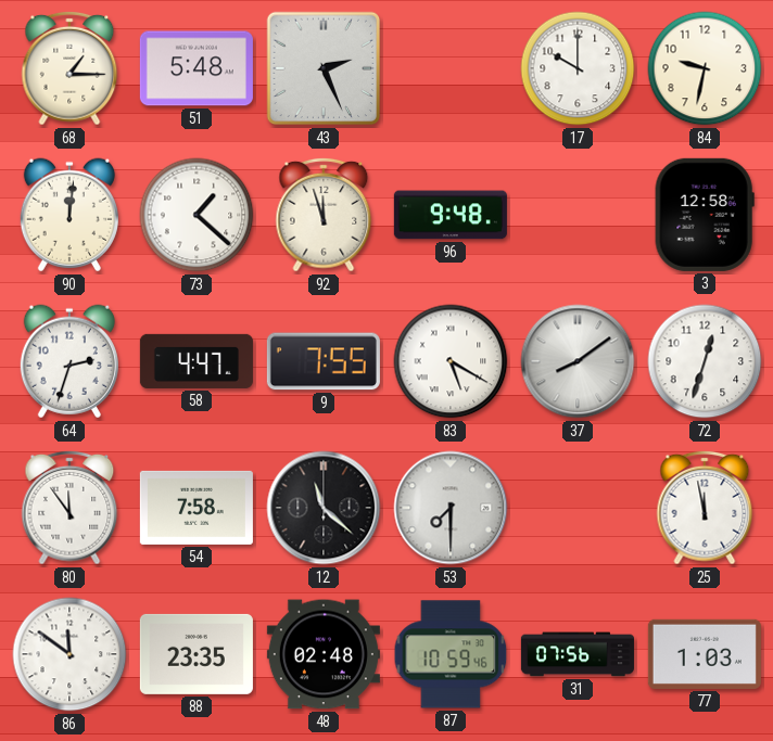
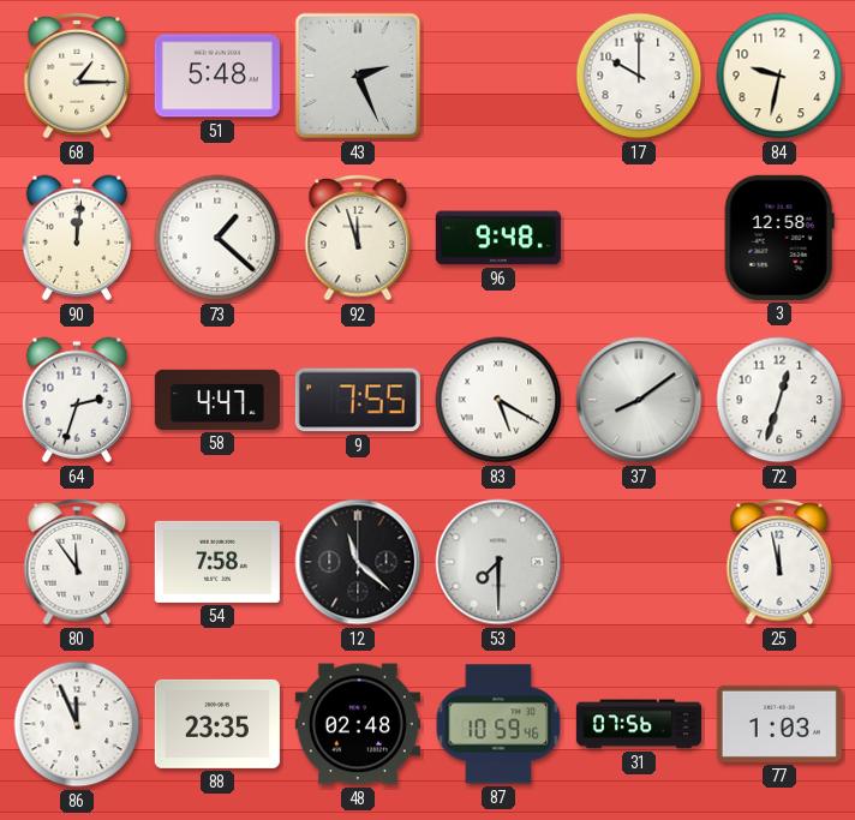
86: 11:51 -> 11:56 (77, 724)
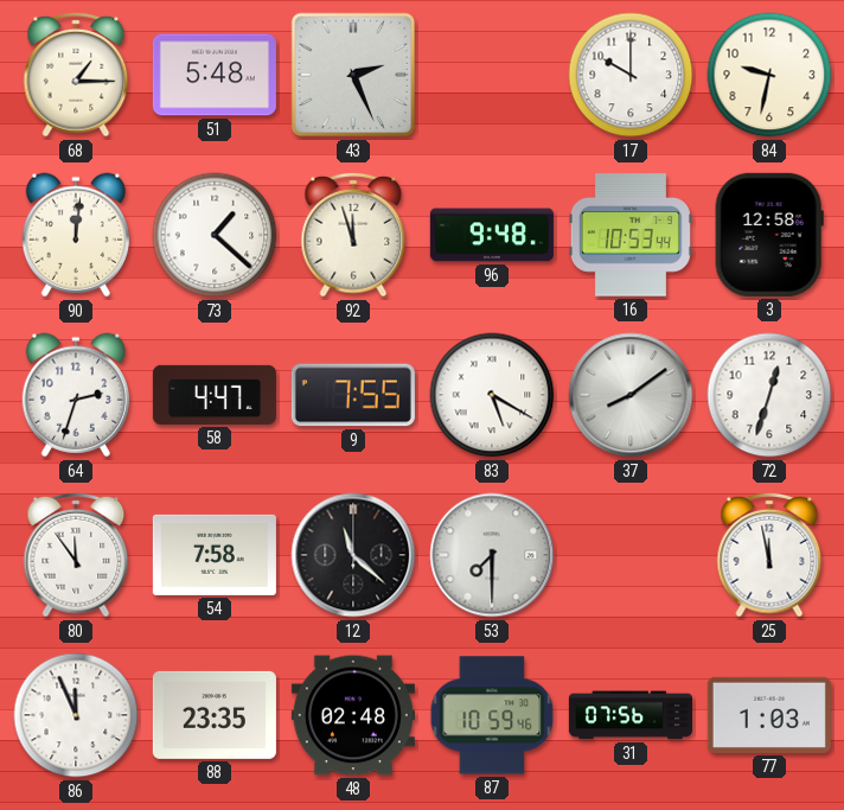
16: none -> 10:53 (631, 235)
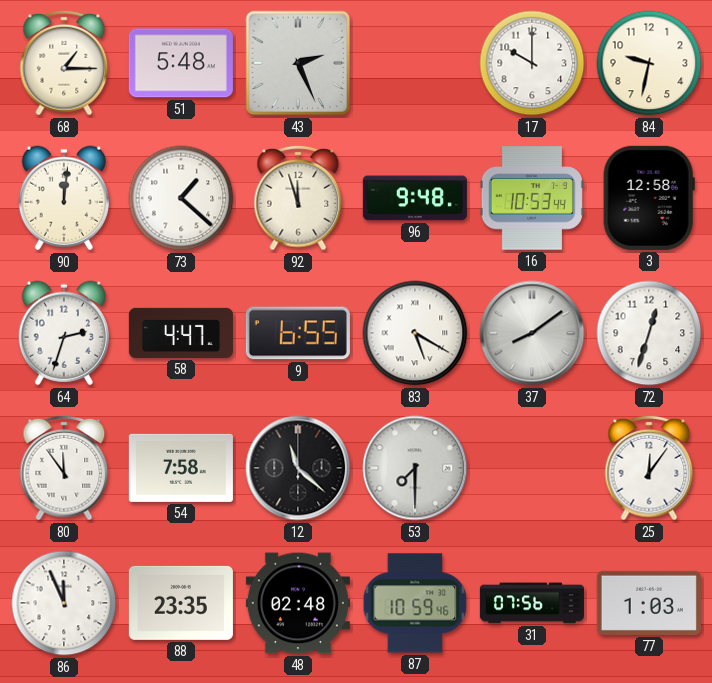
9: 7:55 -> 6:55 (298, 333)
25: 11:58 -> 12:06 (649, 468)
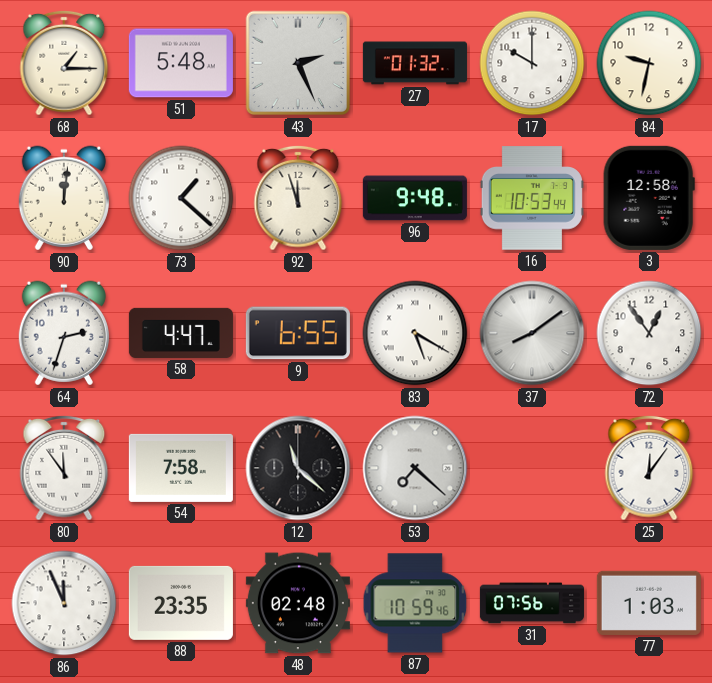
27: none -> 01:32 (415, 63)
72: 12:33 -> 12:54 (649, 333)
53: 7:30 -> 7:22 (415, 468)
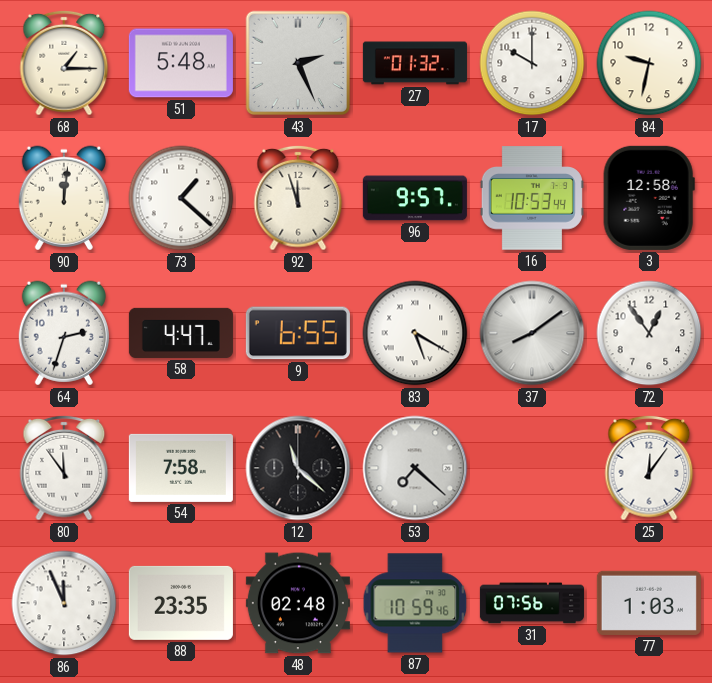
96: 9:48 -> 9:57 (415, 198)
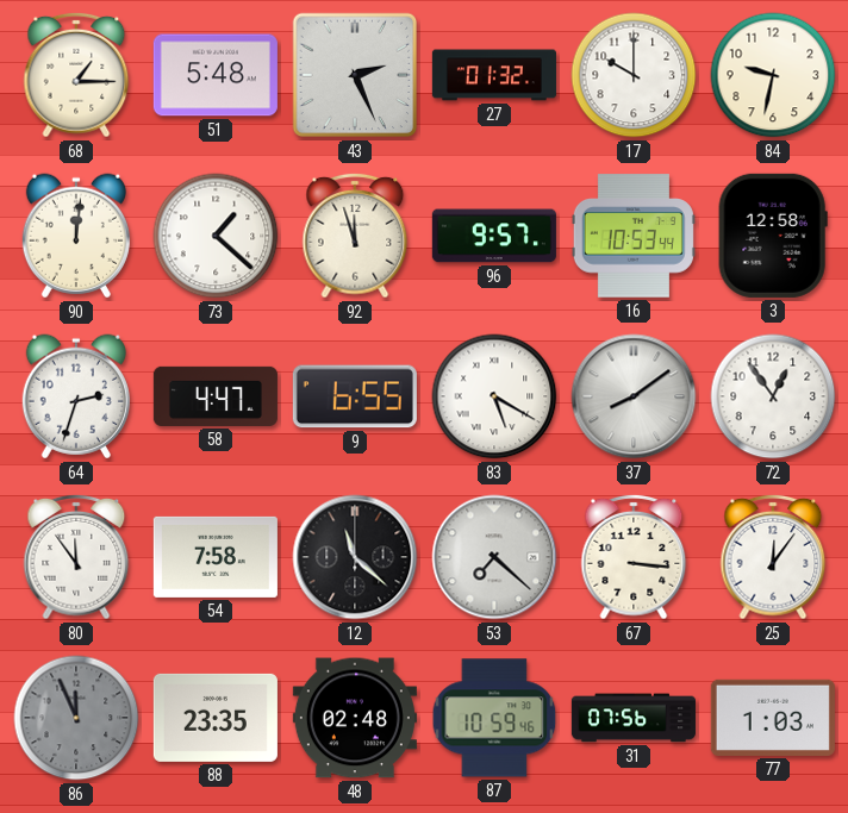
67: none -> 3:16 (634, 557)
86 dial: white -> grey (76, 718)
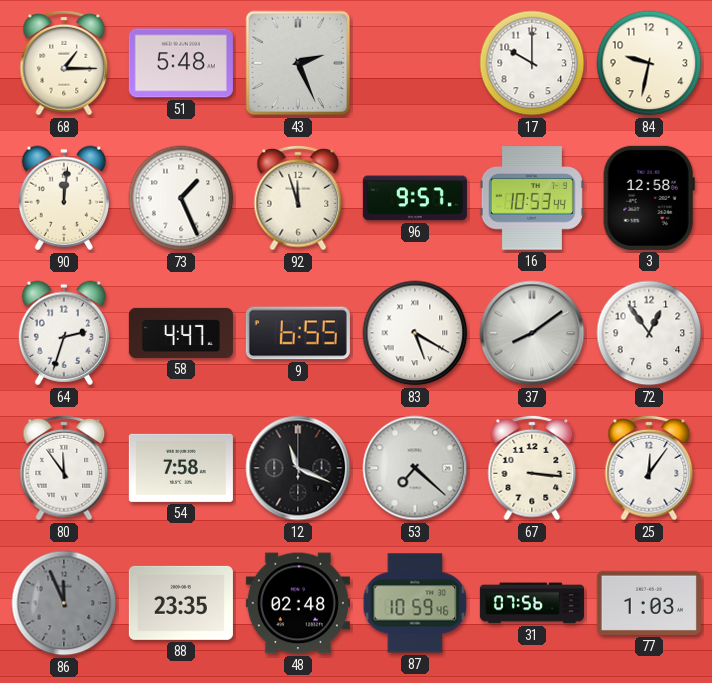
27: 01:32 -> none (494, 75)
73: 1:22 -> 1:26 (181, 198)
12: 11:22 -> 11:19 (298, 468)
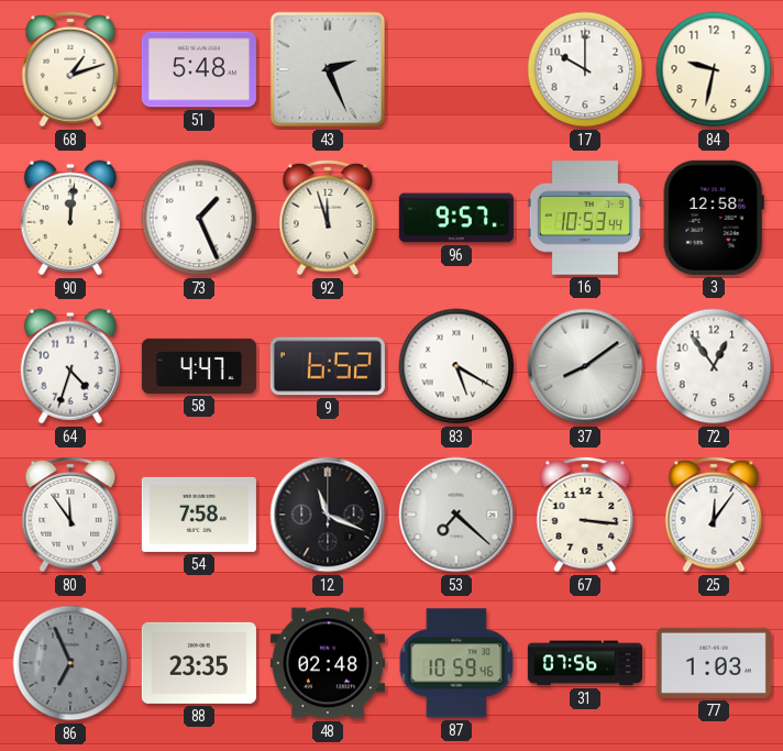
68: 1:15 -> 1:12 (70, 69)
64: 2:33 -> 4:33 (70, 366)
9: 6:55 -> 6:52 (328, 366)
86: 11:56 -> 6:56 (70, 663)
